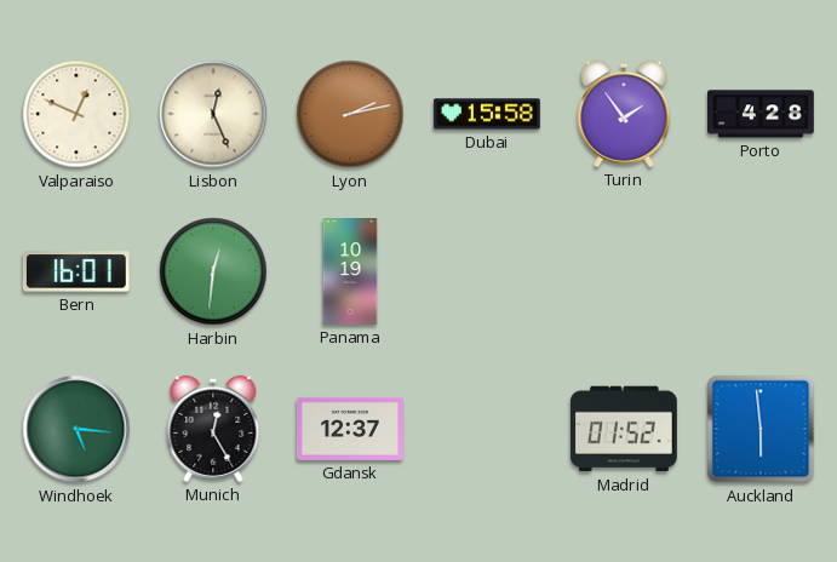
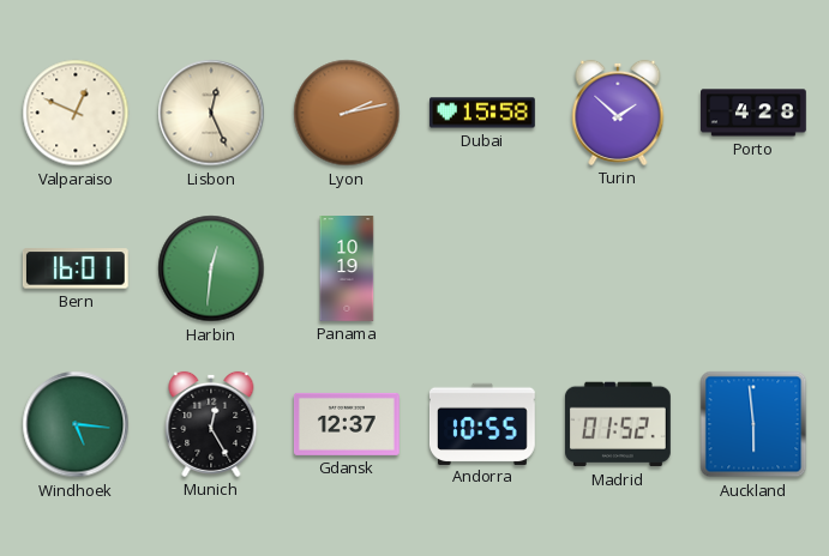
Turin: 1:54 -> 1:52 (618, 113)
Andorra: none -> 10:55 (483, 423)
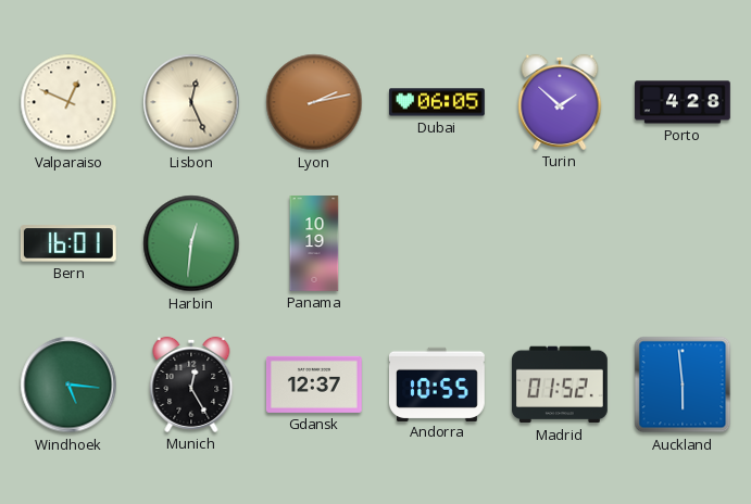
Dubai: 15:58 -> 06:05 (437, 102)
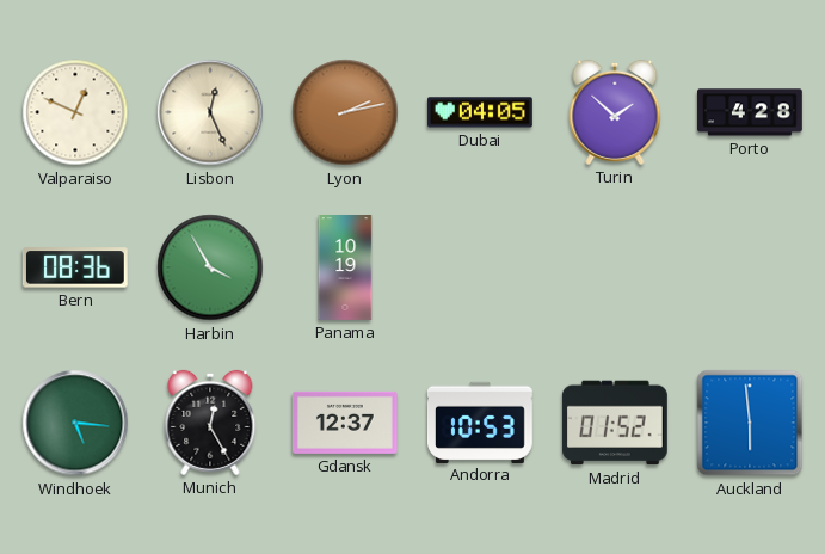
Dubai: 06:05 -> 04:05 (480, 112)
Bern: 16:01 -> 08:36 (75, 267)
Harbin: 12:31 -> 3:55 (210, 267)
Andorra: 10:55 -> 10:53 (481, 421)
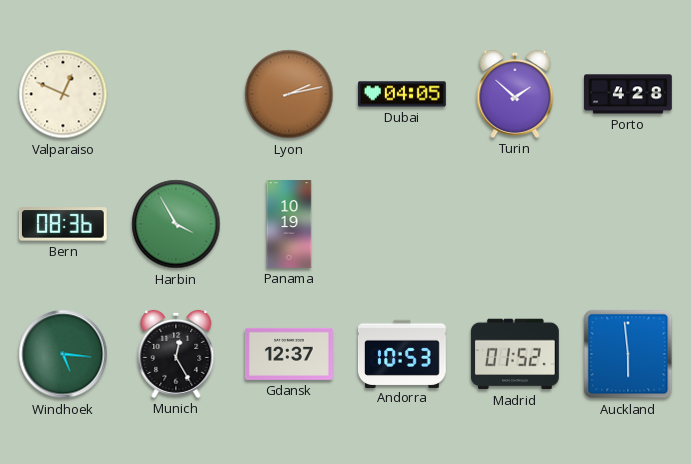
Lisbon: 12:26 -> none (210, 112)
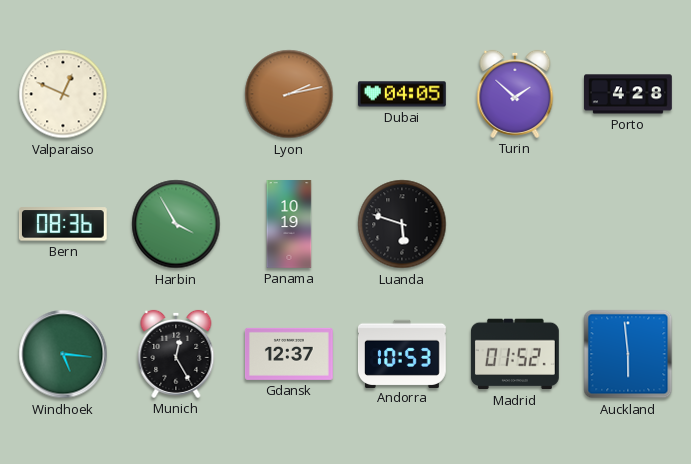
Luanda: none -> 5:48 (402, 224)
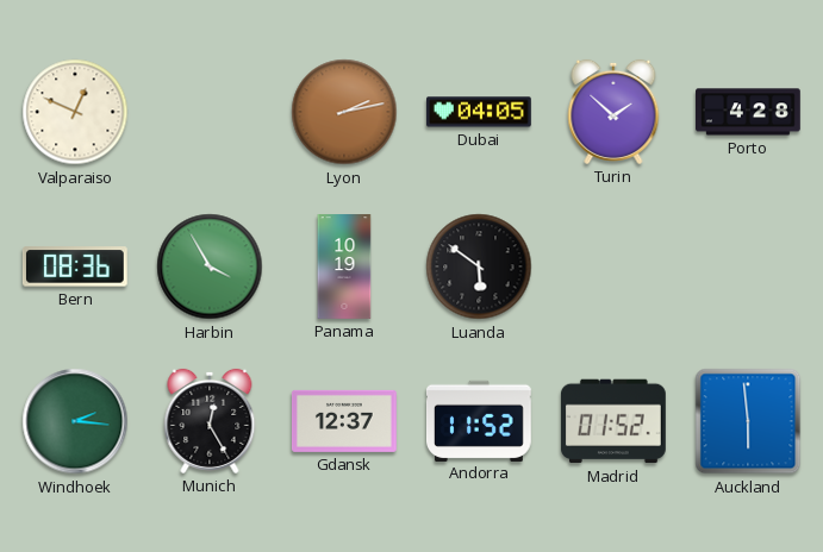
Luanda: 5:48 -> 5:51 (479, 266)
Windhoek: 5:16 -> 2:16 (75, 421)
Andorra: 10:53 -> 11:52 (480, 420)
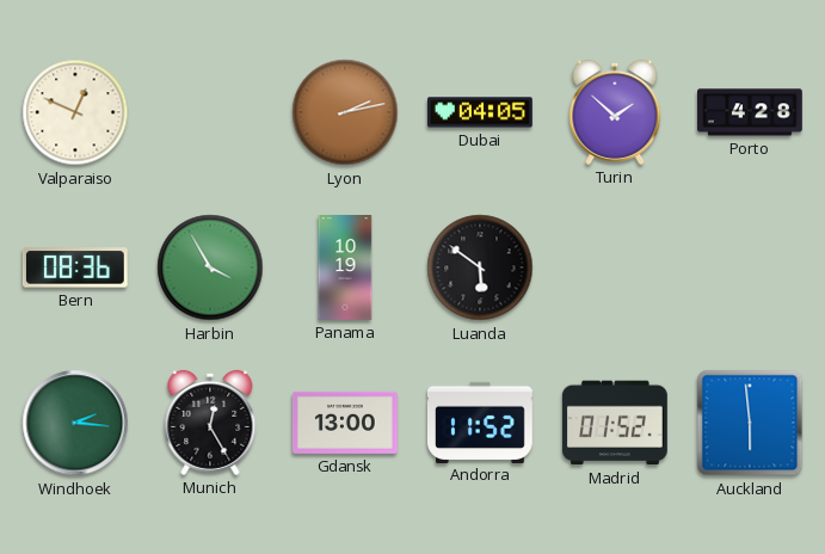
Gdansk: 12:37 -> 13:00 (345, 423)
